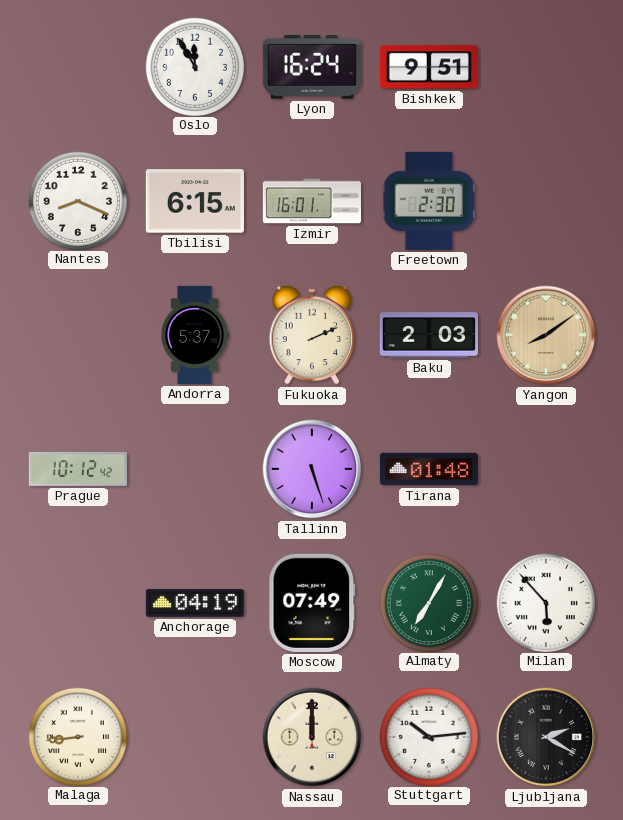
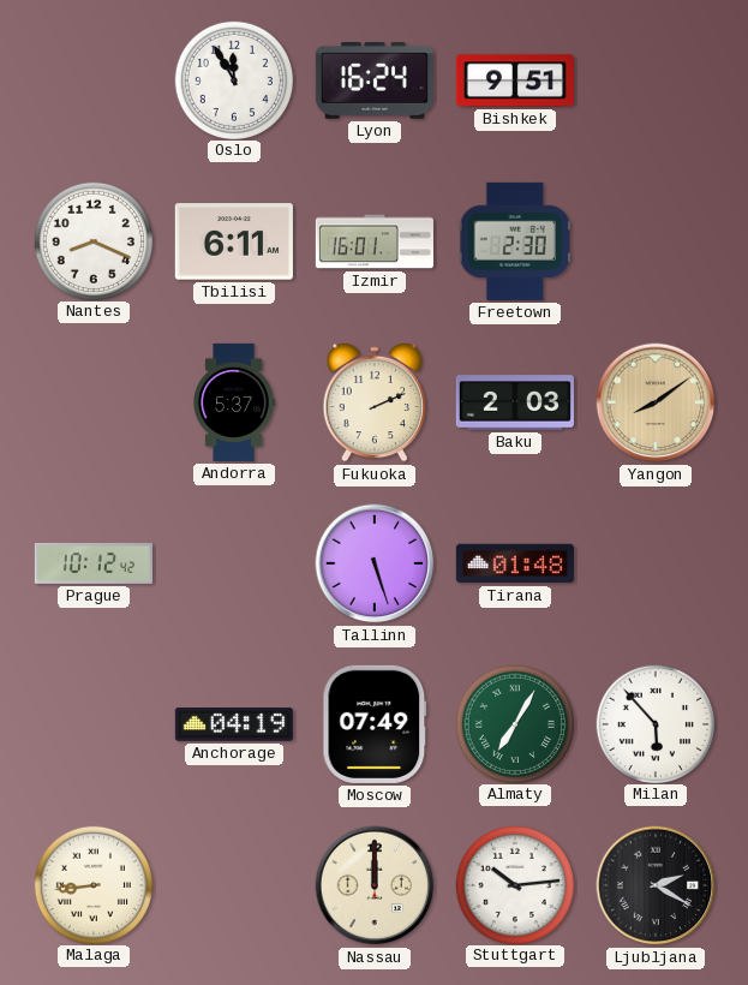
Tbilisi: 6:15 -> 6:11 (234, 241)
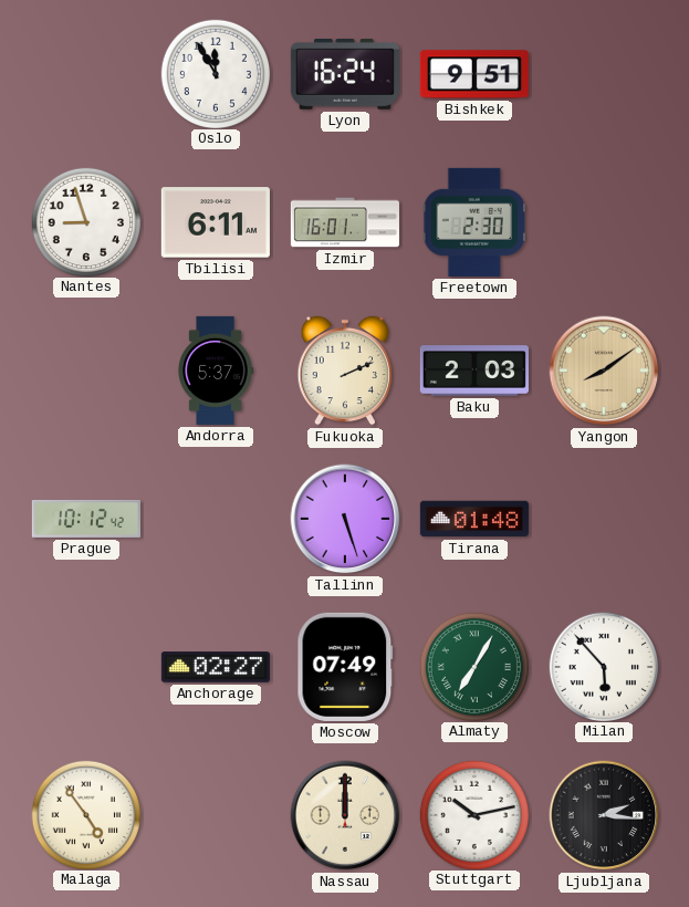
Nantes: 8:19 -> 8:57 (85, 221)
Anchorage: 04:19 -> 02:27 (216, 667)
Malaga: 8:44 -> 4:54 (85, 814)
Stuttgart: 10:14 -> 10:13 (473, 814)
Ljubljana: 2:20 -> 2:16 (604, 815)
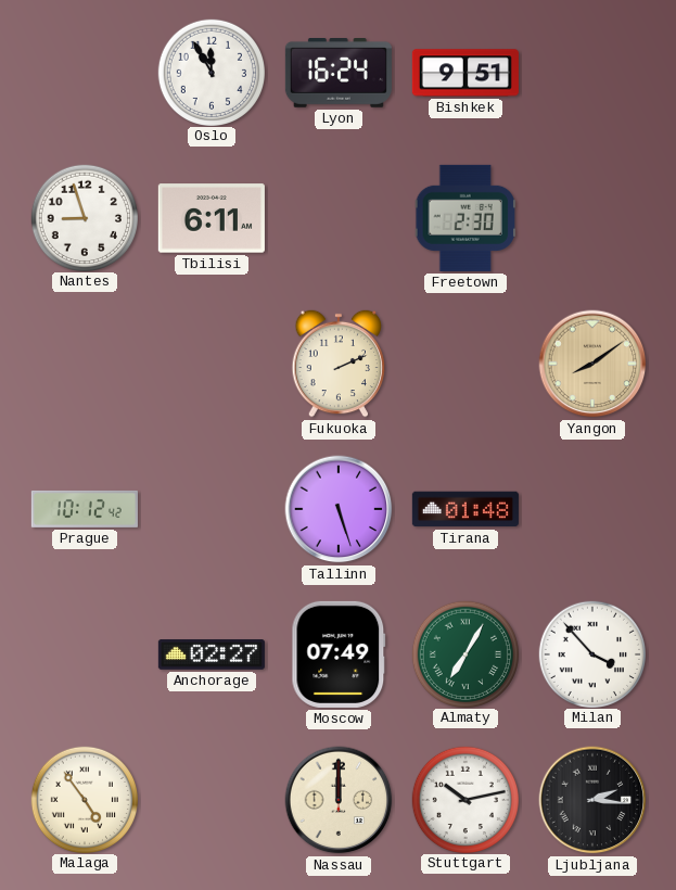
Izmir: 16:01 -> none (345, 222)
Andorra: 5:37 -> none (216, 371)
Baku: 2:03 -> none (474, 371)
Milan: 5:53 -> 3:53 (591, 653)
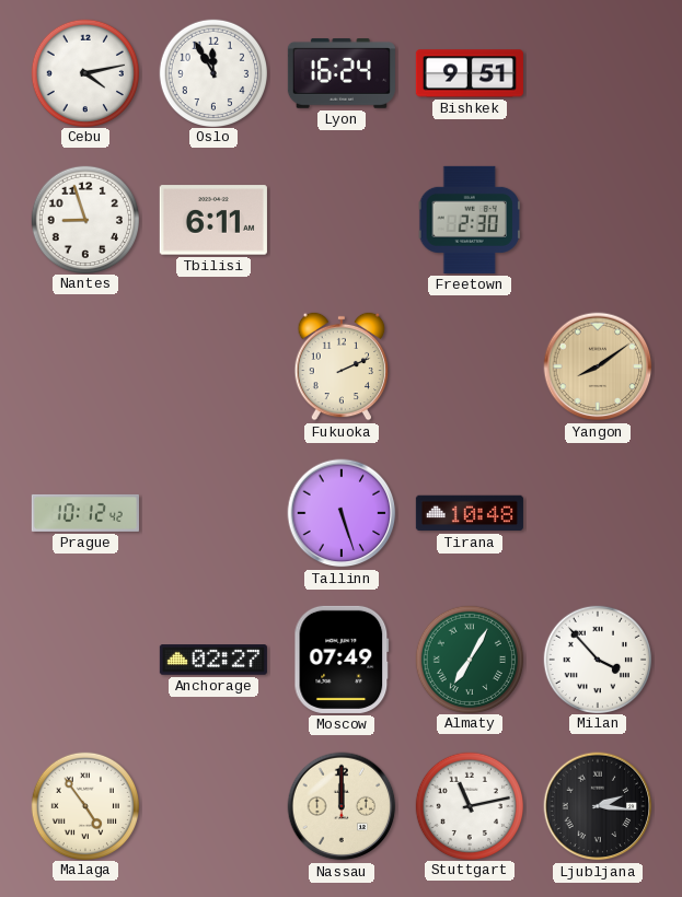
Cebu: none -> 4:13 (84, 72)
Tirana: 01:48 -> 10:48 (470, 513)
Stuttgart: 10:13 -> 11:13 (469, 805)
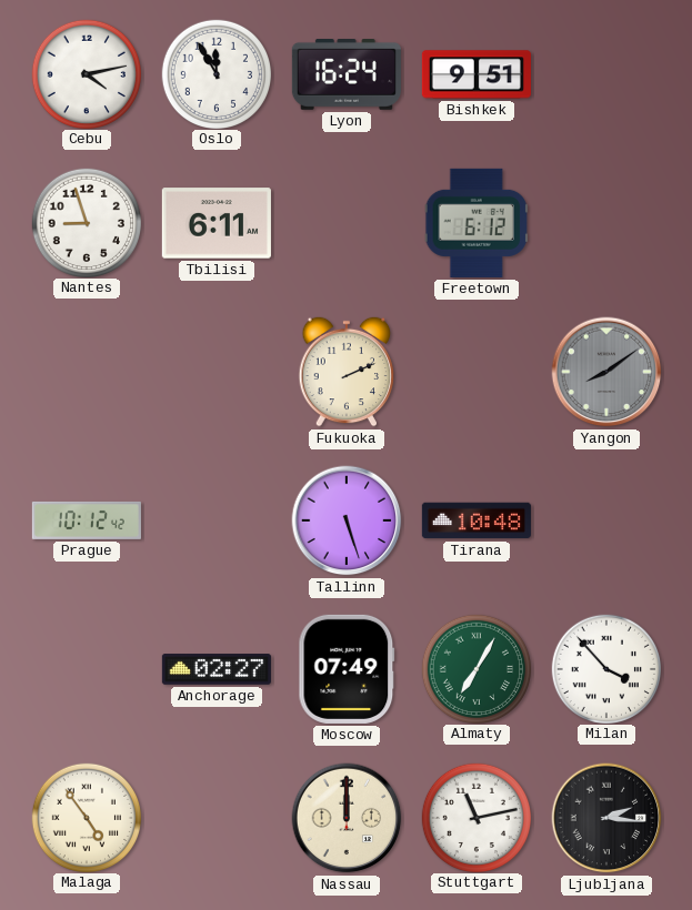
Freetown: 2:30 -> 6:12 (477, 223)
Yangon dial: champagne -> grey (606, 372)
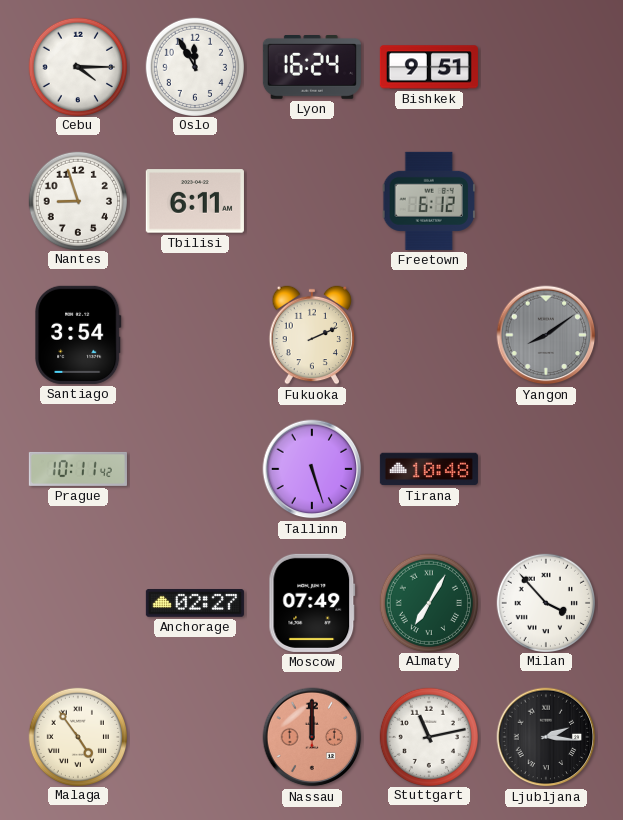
Cebu: 4:13 -> 4:15 (77, 66)
Santiago: none -> 3:54 (78, 335)
Prague: 10:12 -> 10:11 (78, 469)
Nassau dial: cream -> salmon (312, 737)
